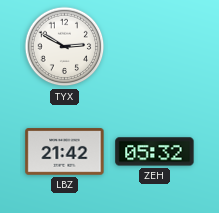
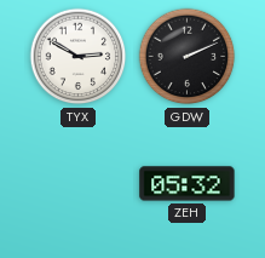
GDW: none -> 2:11 (188, 57)
LBZ: 21:42 -> none (65, 152)
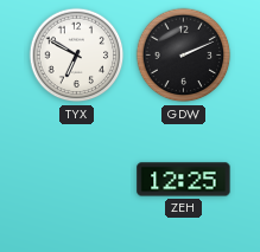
TYX: 2:50 -> 6:50 (77, 56)
ZEH: 05:32 -> 12:25 (184, 180)
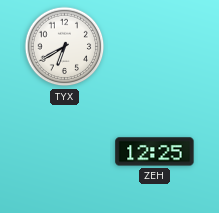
TYX: 6:50 -> 6:40 (65, 47)
GDW: 2:11 -> none (184, 56)
